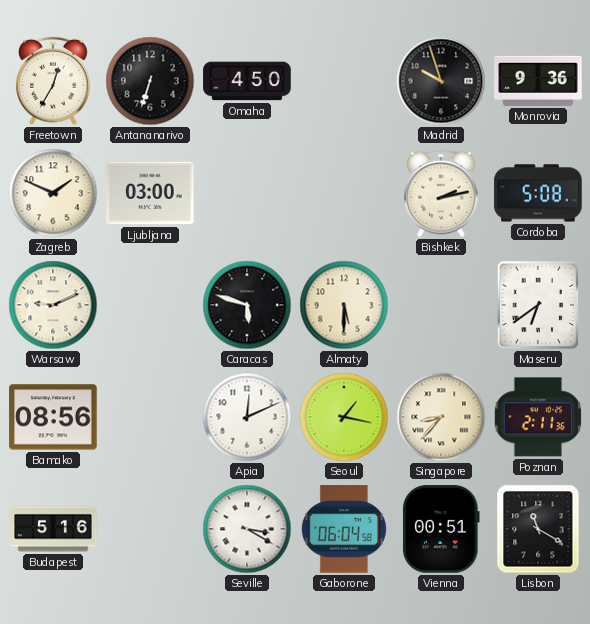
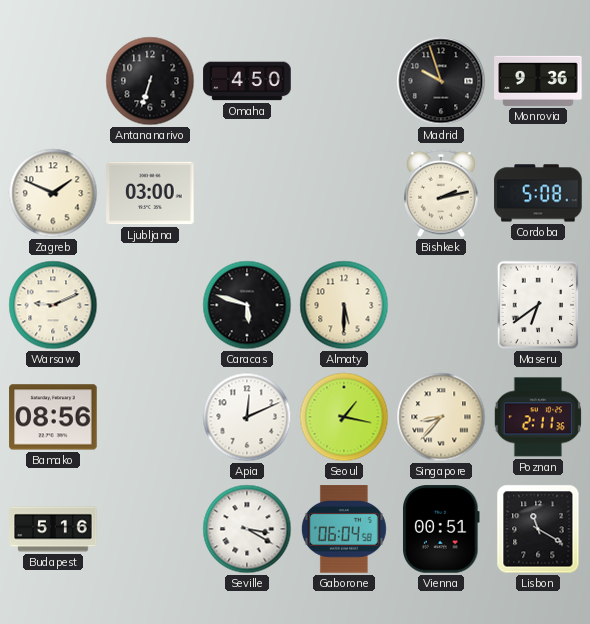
Freetown: 12:35 -> none (54, 81)
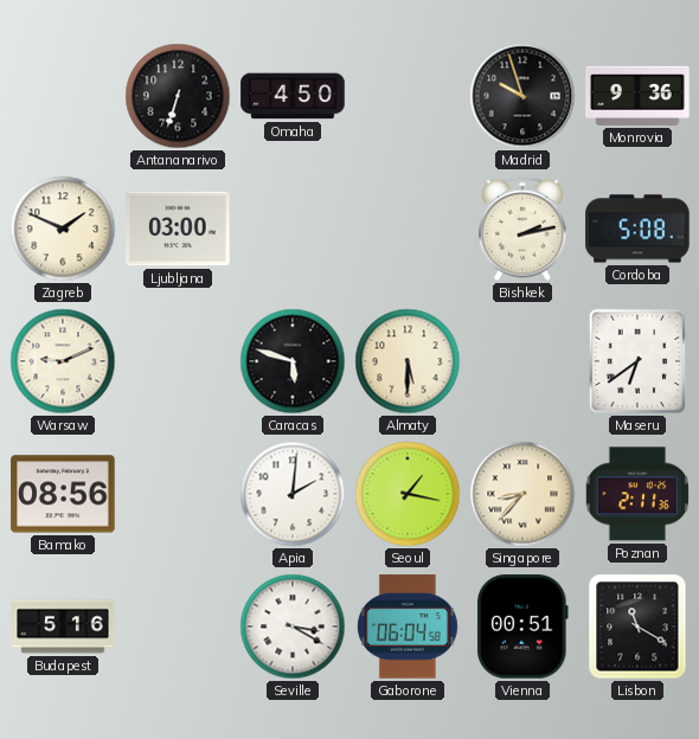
Apia: 12:11 -> 2:01 (293, 494)
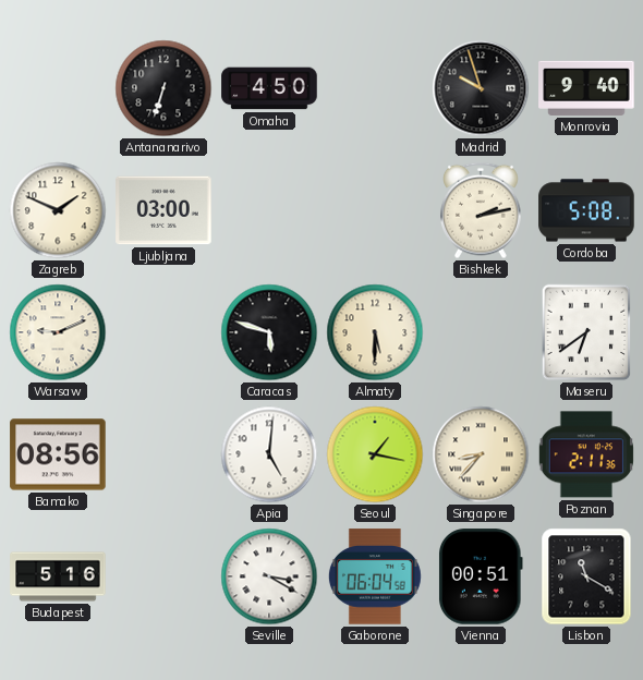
Monrovia: 9:36 -> 9:40 (586, 88)
Apia: 2:01 -> 5:01 (269, 454)
